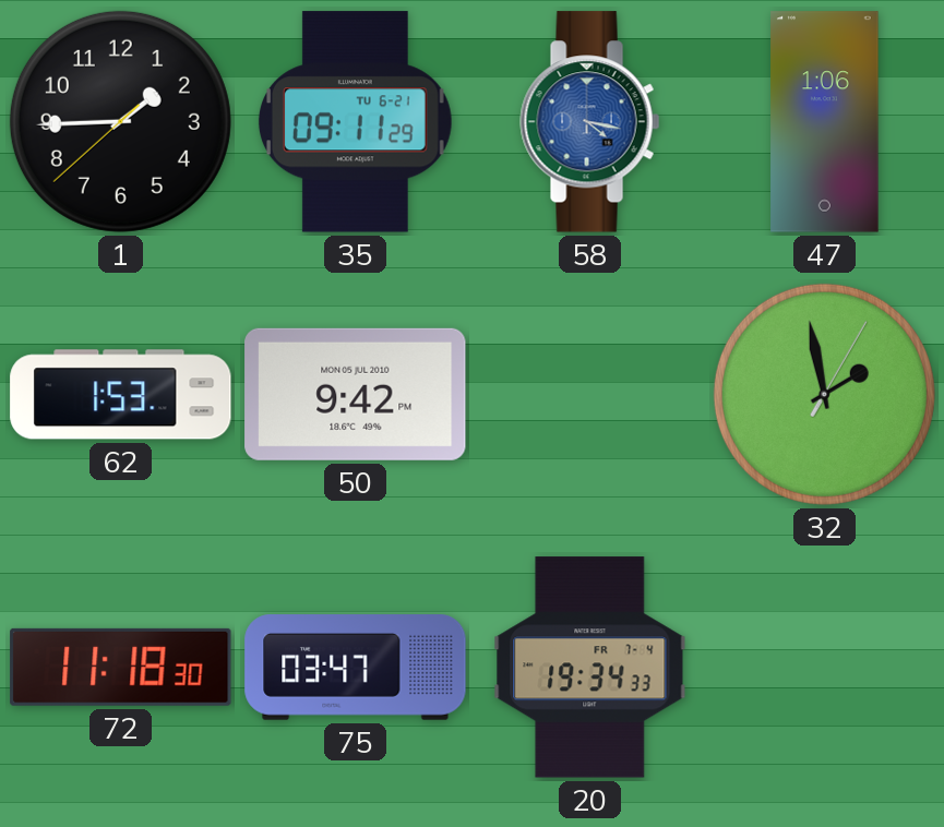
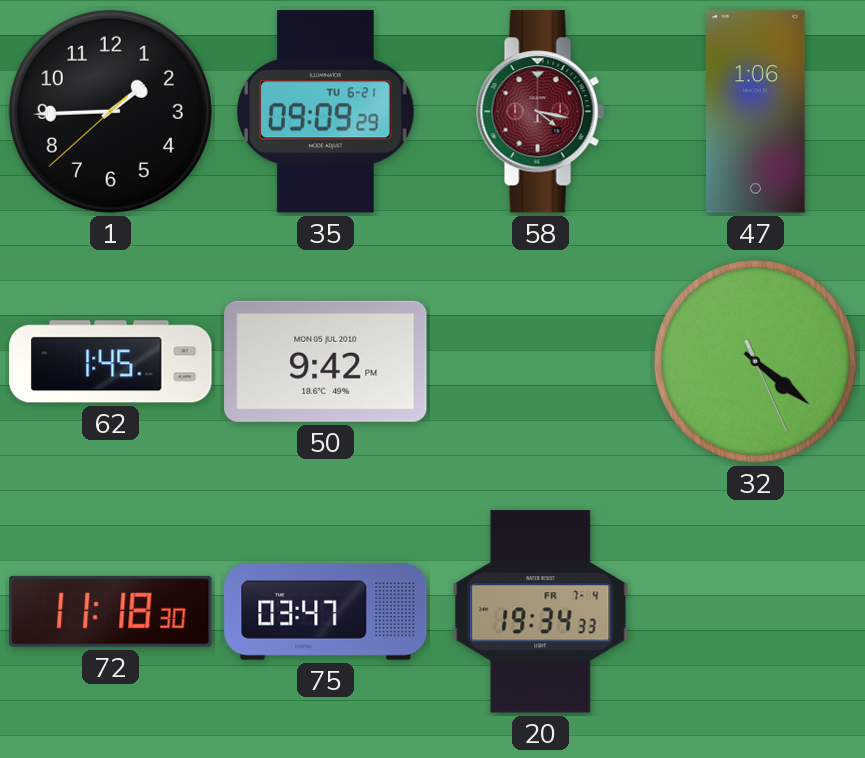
35: 09:11 -> 09:09 (325, 112)
58 dial: blue -> burgundy (541, 112)
62: 1:53 -> 1:45 (111, 362)
32: 1:58 -> 4:21 (755, 361)
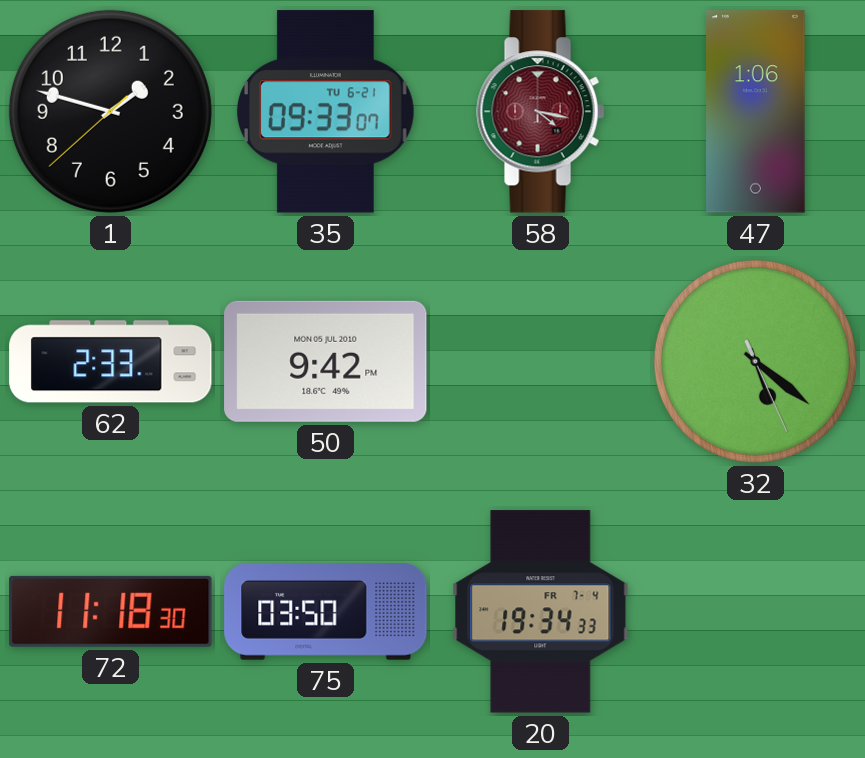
1: 1:44 -> 1:47 (110, 111)
35: 09:09 -> 09:33 (325, 112)
62: 1:45 -> 2:33 (111, 362)
32: 4:21 -> 5:21 (755, 361)
75: 03:47 -> 03:50 (326, 612)
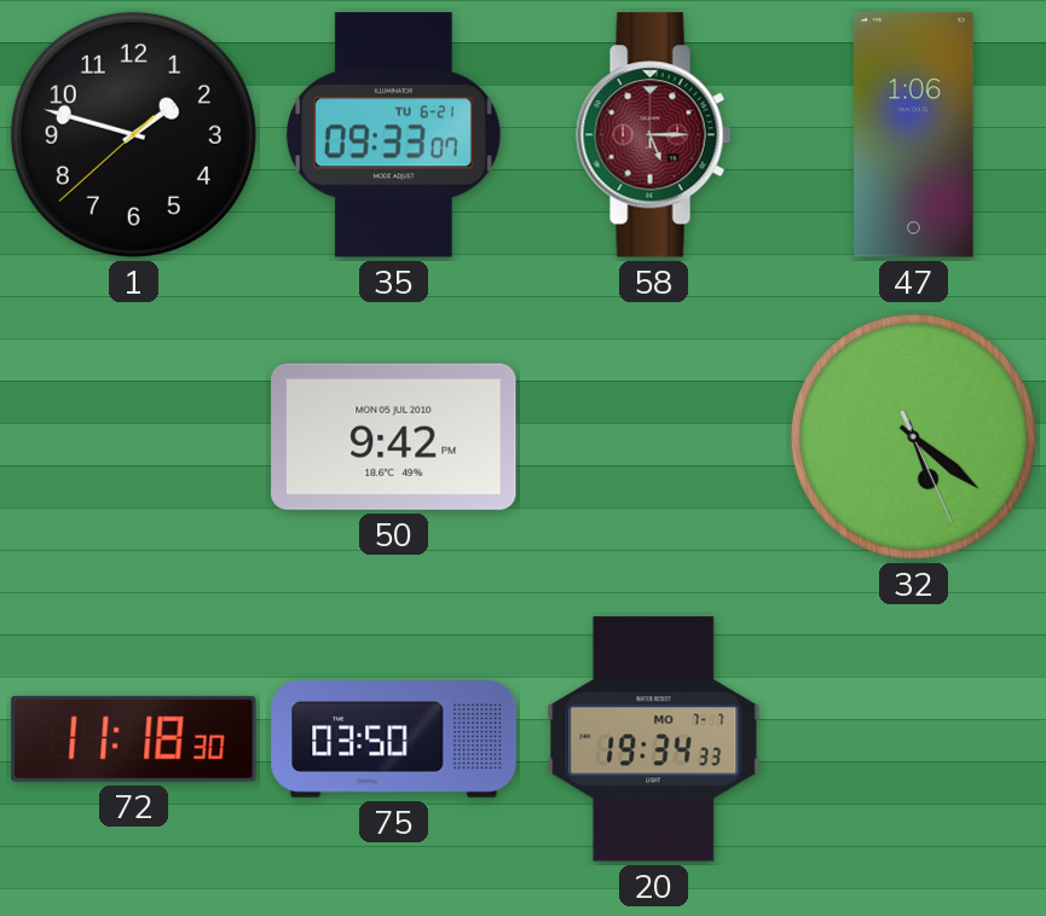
58: 4:17 -> 5:15 (654, 135)
62: 2:33 -> none (111, 362)
20 date: FR 7-4 -> MO 7-7 (654, 740)
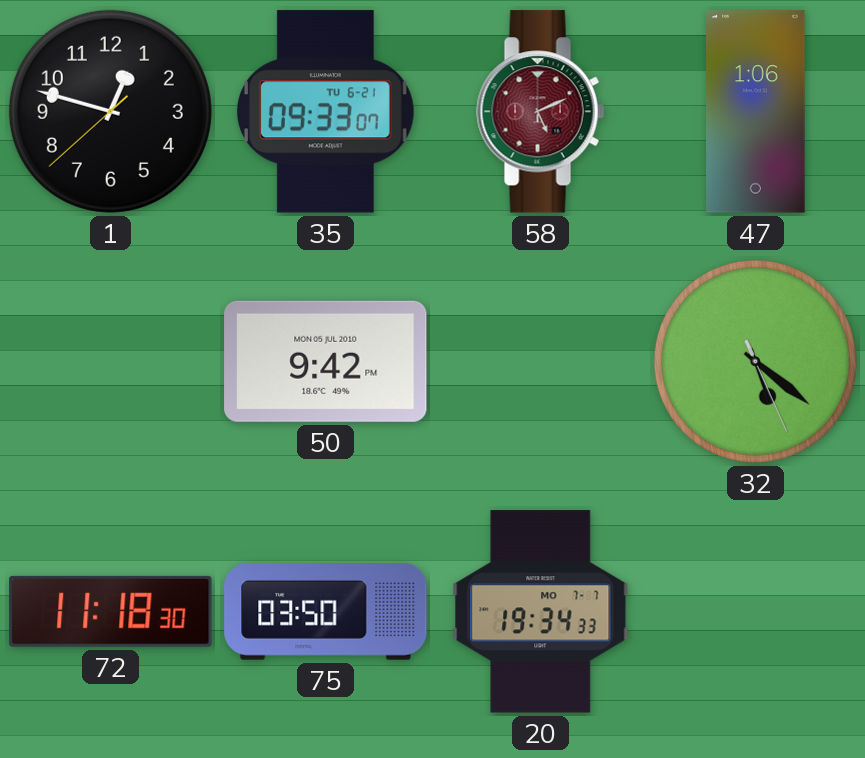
1: 1:47 -> 12:47 (110, 111)
58: 5:15 -> 5:11 (541, 112)
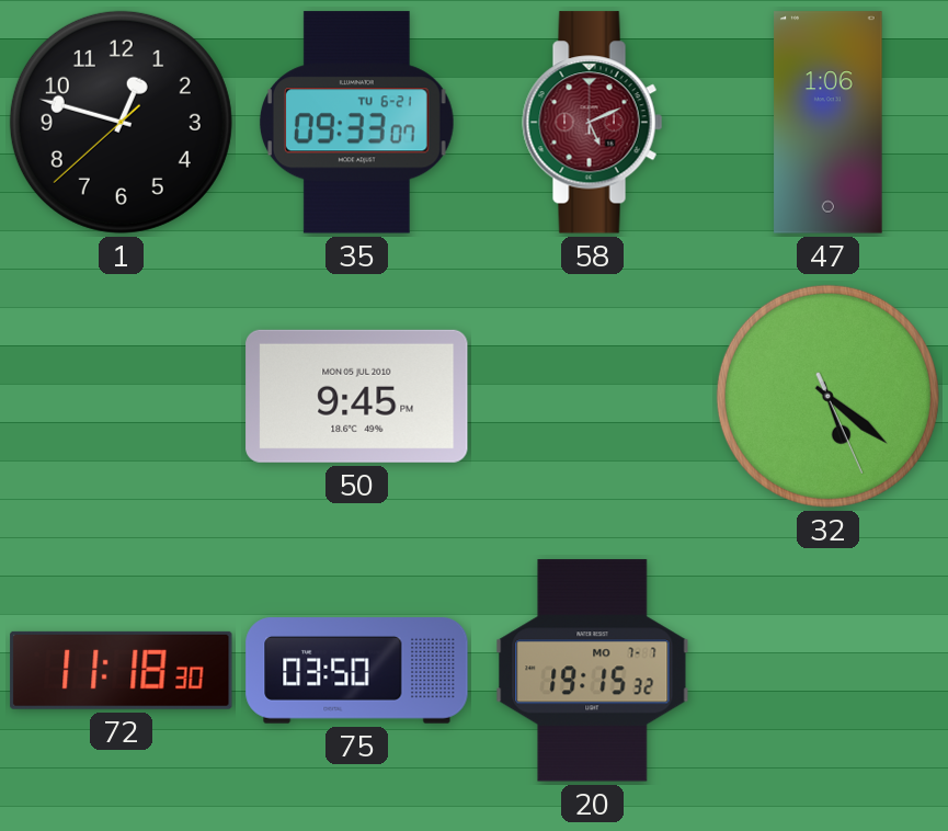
50: 9:42 -> 9:45 (357, 396)
20: 19:34 -> 19:15 (593, 671)
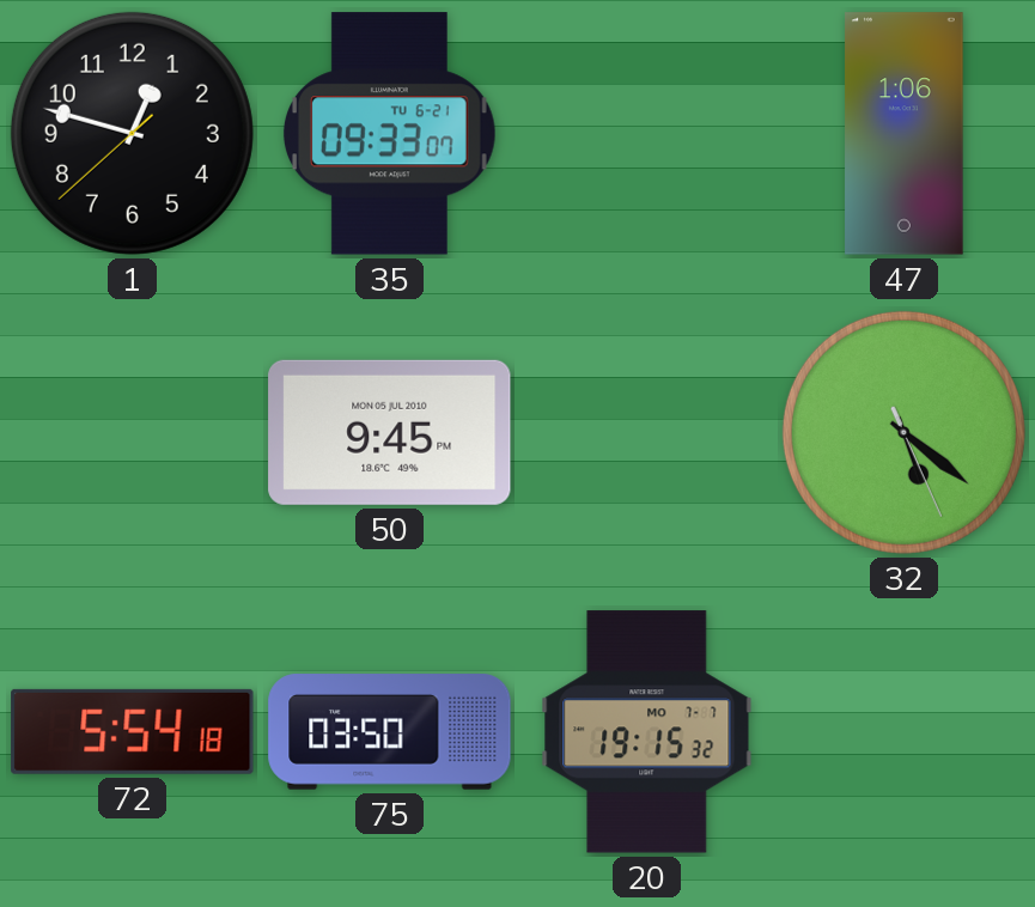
58: 5:11 -> none (593, 123)
72: 11:18 -> 5:54 (133, 731)
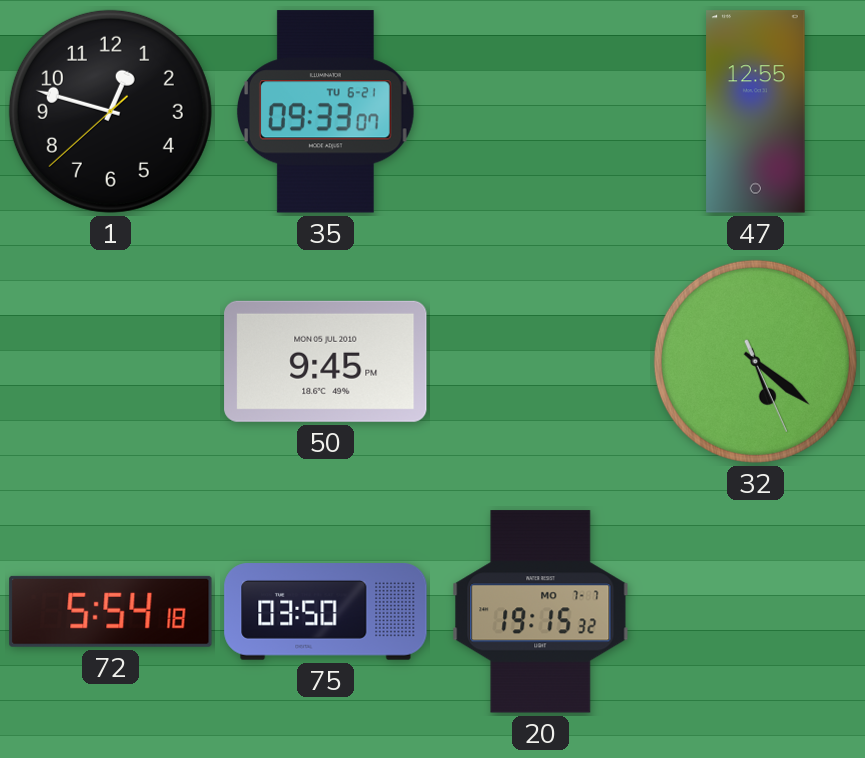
47: 1:06 -> 12:55 (756, 112)
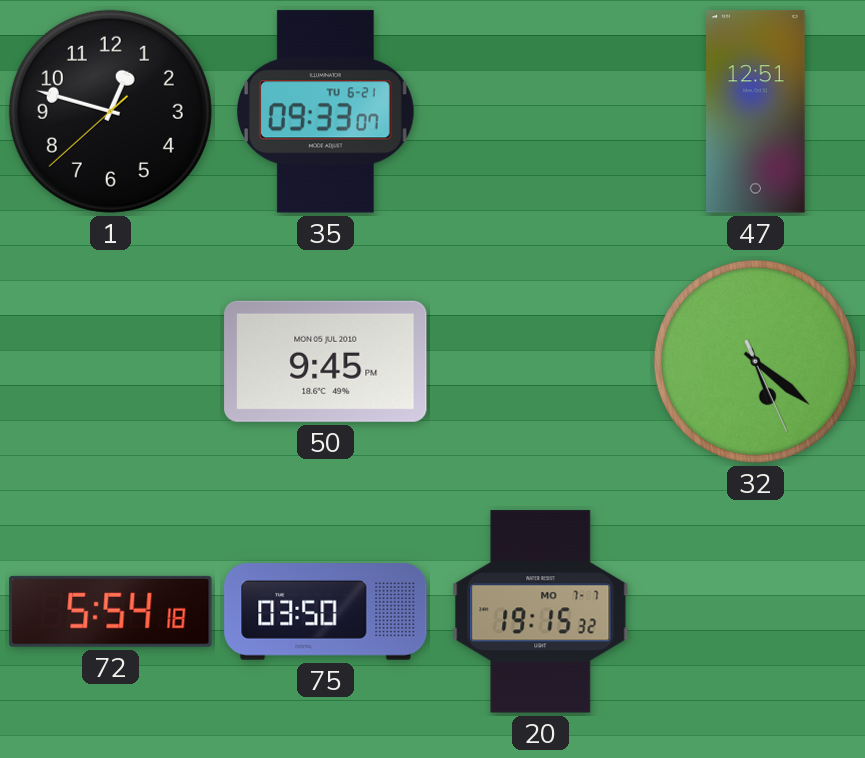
47: 12:55 -> 12:51 (756, 112)
